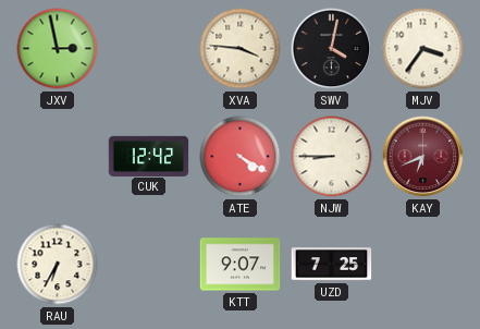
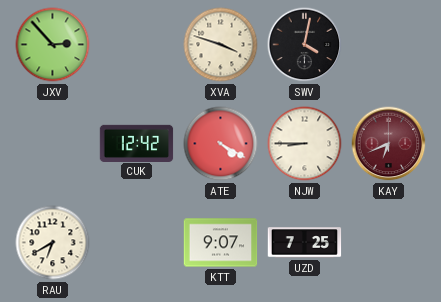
JXV: 2:58 -> 2:53 (53, 45)
XVA: 3:46 -> 3:48 (221, 45)
MJV: 3:36 -> none (423, 49)
RAU: 6:35 -> 6:40 (53, 243)
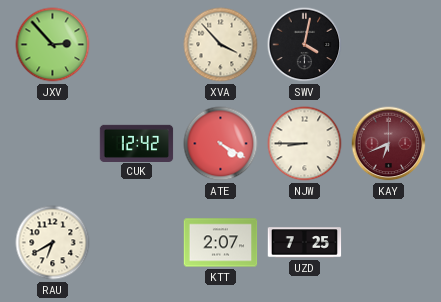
XVA: 3:48 -> 3:53 (221, 45)
KTT: 9:07 -> 2:07 (221, 243)
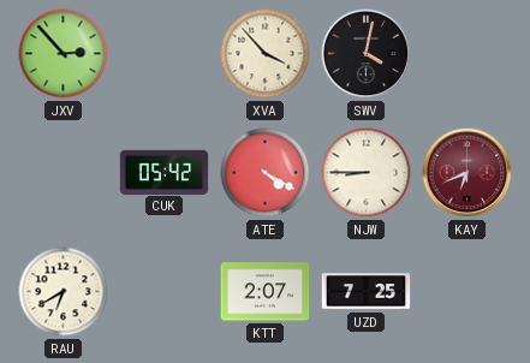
CUK: 12:42 -> 05:42 (165, 172)
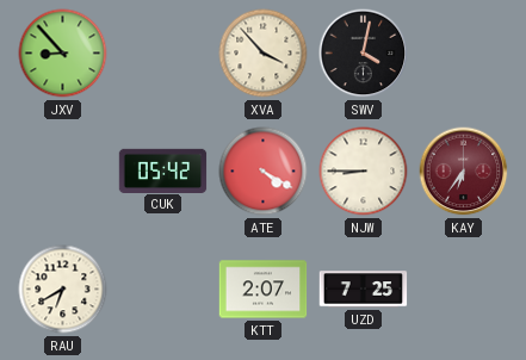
JXV: 2:53 -> 8:53 (63, 54)
KAY: 6:41 -> 6:36 (464, 172)
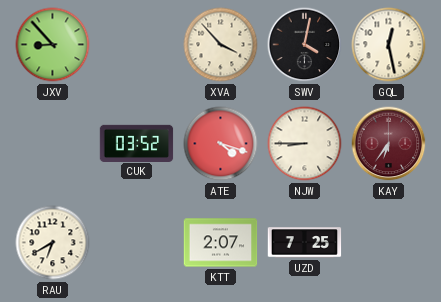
GQL: none -> 12:28 (389, 45)
CUK: 05:42 -> 03:52 (137, 143)
ATE: 4:20 -> 4:18 (221, 144)
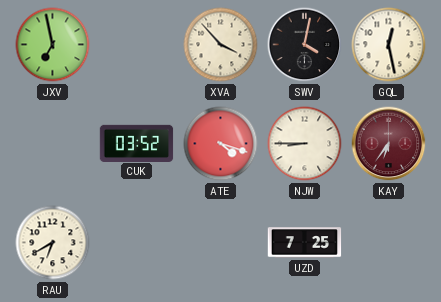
JXV: 8:53 -> 6:58 (53, 45)
KTT: 2:07 -> none (221, 243)
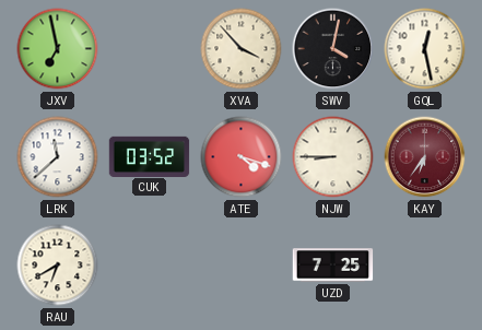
LRK: none -> 11:38 (58, 157)
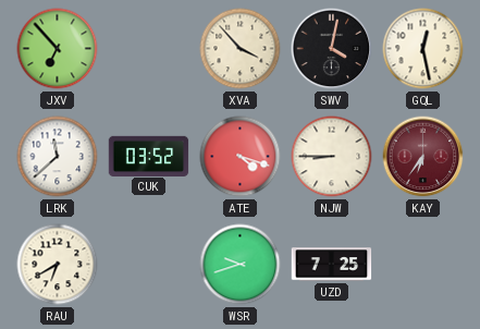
JXV: 6:58 -> 6:53 (58, 49)
WSR: none -> 9:42 (241, 265)
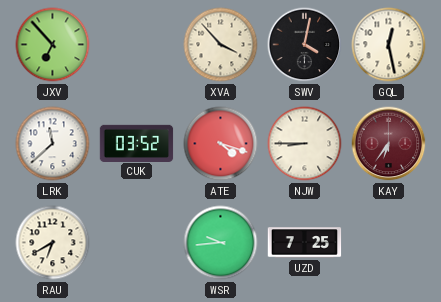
WSR: 9:42 -> 9:44 (221, 243)
